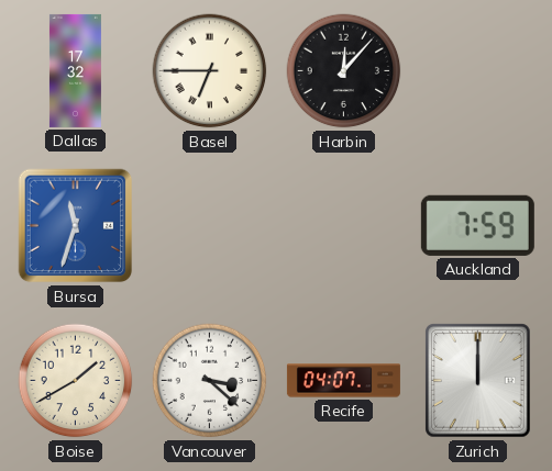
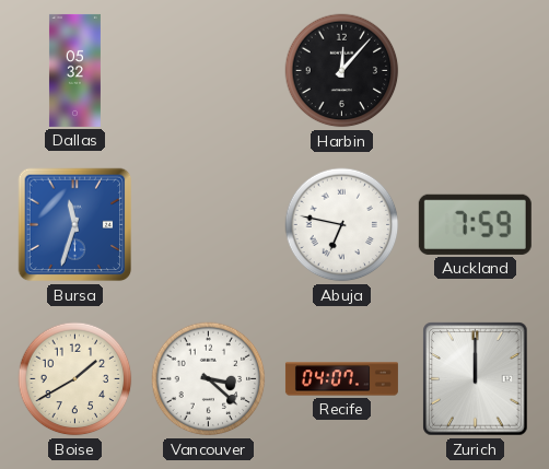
Dallas: 17:32 -> 05:32 (74, 70)
Basel: 6:45 -> none (210, 71)
Abuja: none -> 6:47 (342, 225)
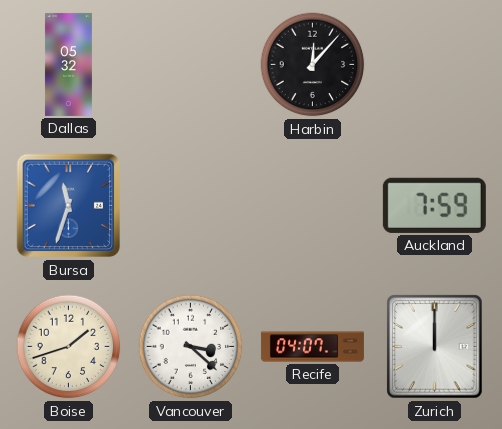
Abuja: 6:47 -> none (342, 225)
Boise: 1:40 -> 1:42 (69, 347)
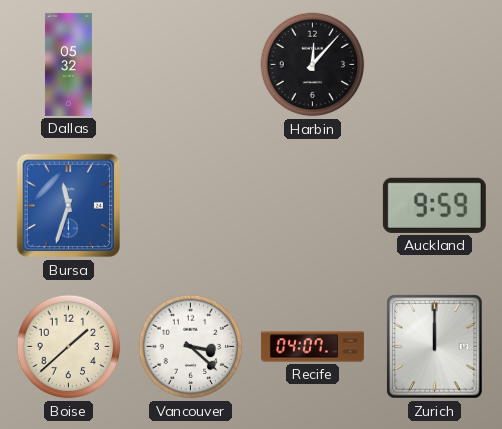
Auckland: 7:59 -> 9:59 (434, 205)
Boise: 1:42 -> 1:38 (69, 347)
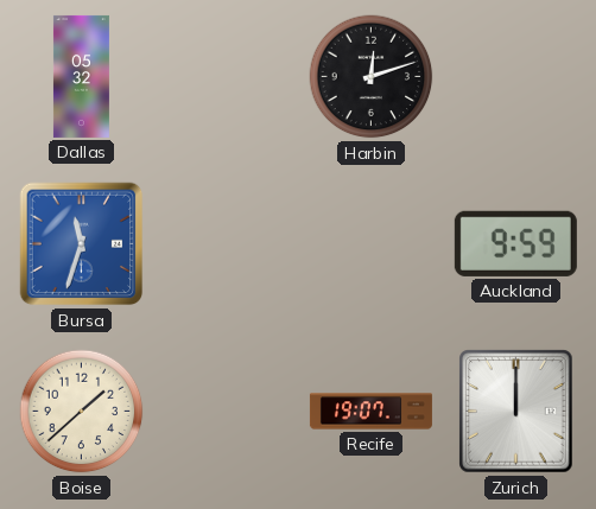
Harbin: 12:07 -> 12:12 (372, 77)
Vancouver: 3:22 -> none (191, 347)
Recife: 04:07 -> 19:07 (370, 412)
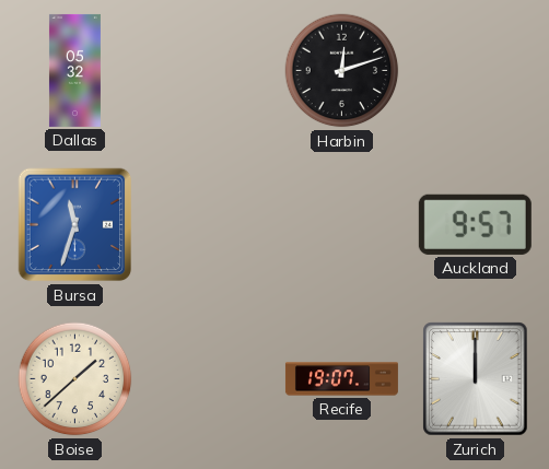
Auckland: 9:59 -> 9:57 (475, 224)
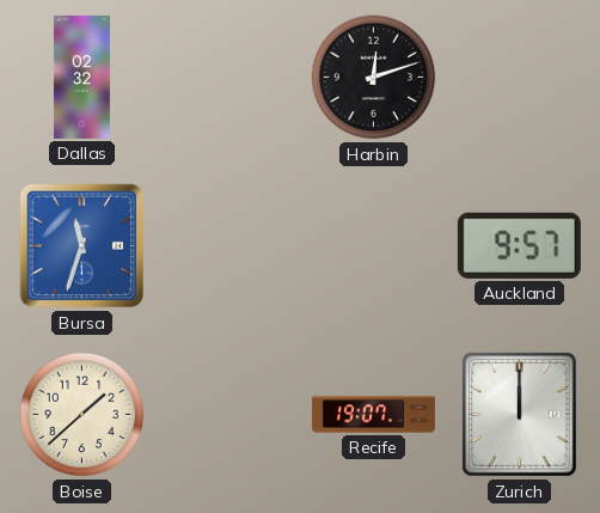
Dallas: 05:32 -> 02:32 (81, 77)
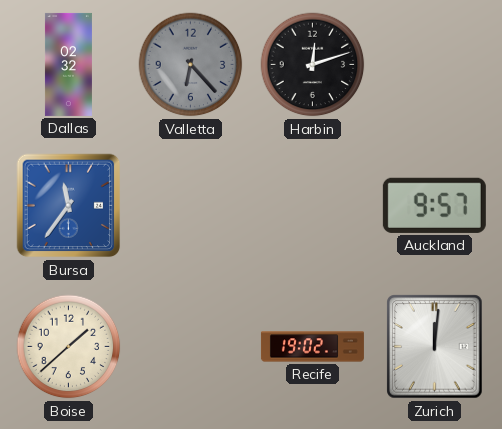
Valletta: none -> 6:23 (191, 65)
Bursa: 11:33 -> 11:36 (69, 206)
Recife: 19:07 -> 19:02 (312, 347)
Zurich: 12:00 -> 12:01 (435, 347)
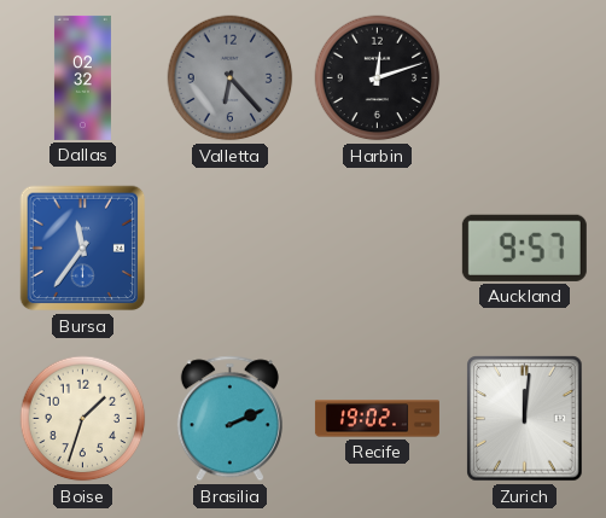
Boise: 1:38 -> 1:33 (83, 419)
Brasilia: none -> 2:11 (229, 419)
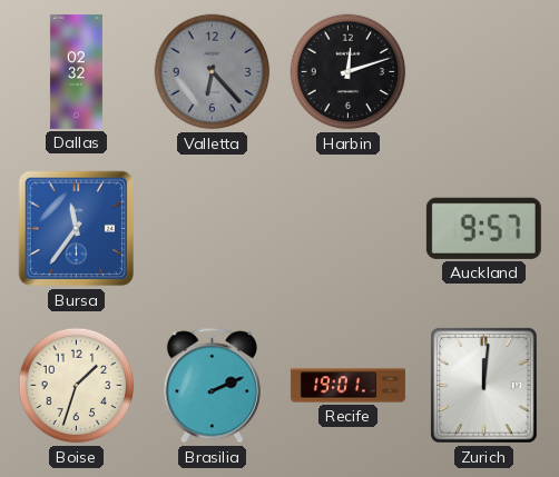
Recife: 19:02 -> 19:01 (347, 386)
